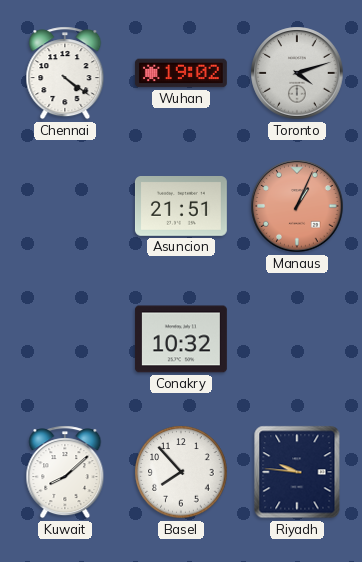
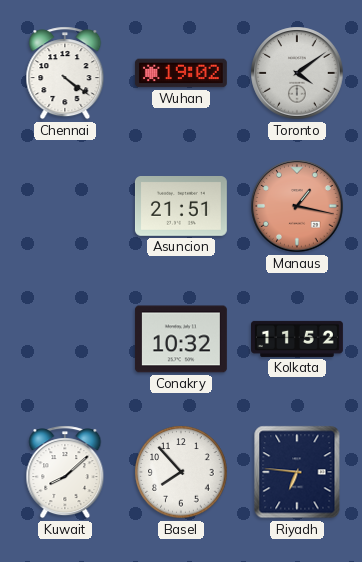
Toronto: 4:12 -> 4:09 (297, 73)
Manaus: 1:04 -> 1:17 (297, 206)
Kolkata: none -> 11:52 (298, 339)
Riyadh: 9:46 -> 6:46 (297, 472)
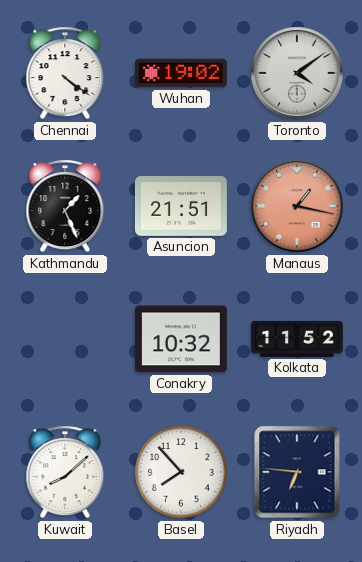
Kathmandu: none -> 1:26 (65, 206)
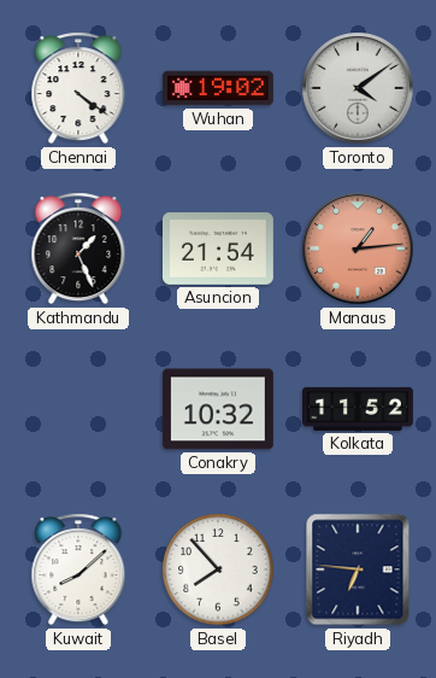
Asuncion: 21:51 -> 21:54 (218, 250)
Manaus: 1:17 -> 1:14 (358, 249)
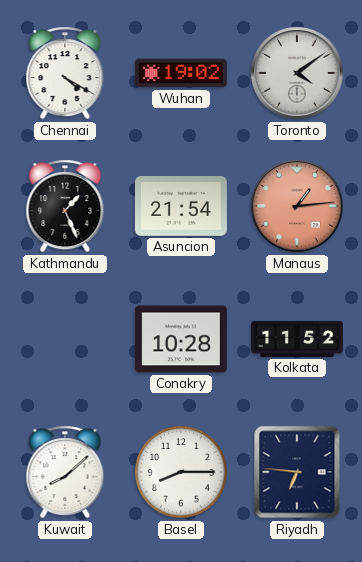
Chennai: 4:21 -> 4:20 (65, 73)
Conakry: 10:32 -> 10:28 (181, 339)
Basel: 7:53 -> 8:15 (181, 472)
